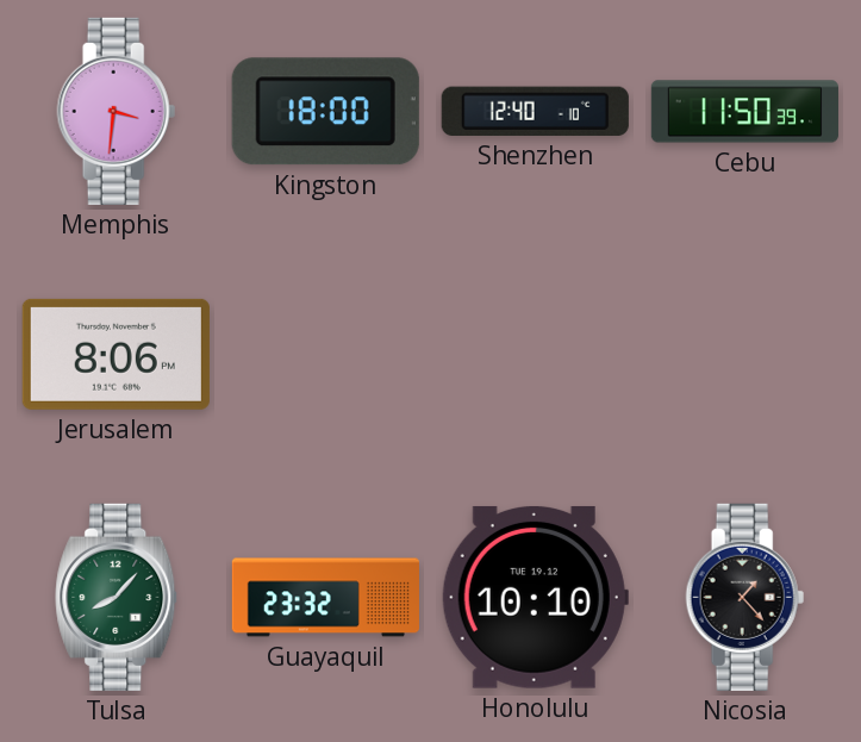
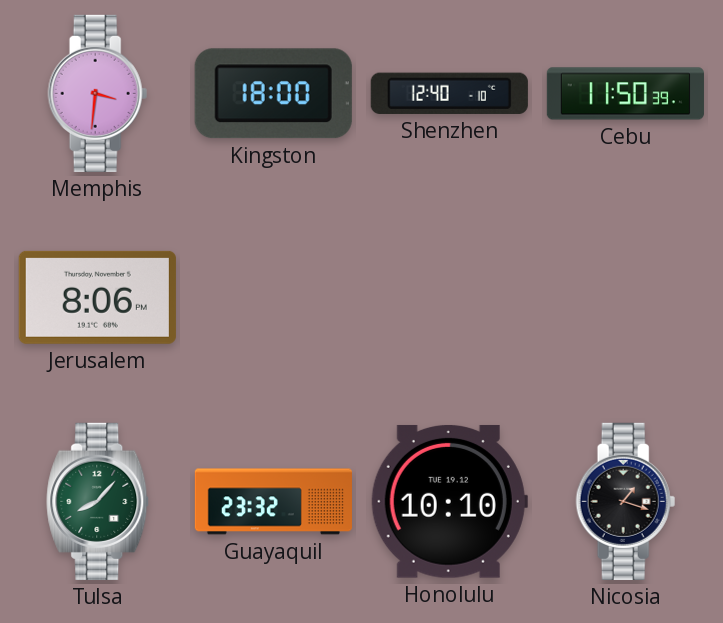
Nicosia: 1:23 -> 1:18 (626, 501)
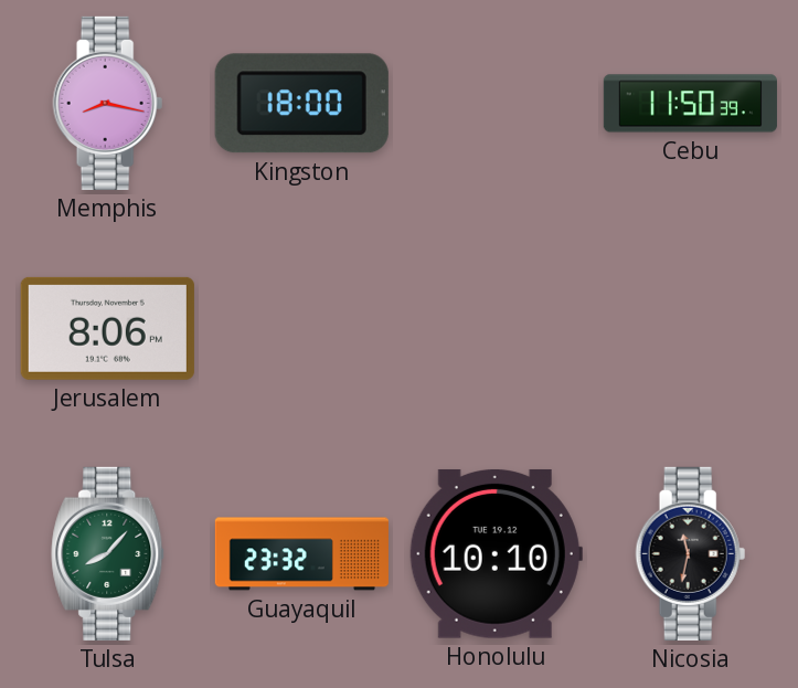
Memphis: 3:31 -> 8:17 (108, 103)
Shenzhen: 12:40 -> none (449, 93)
Nicosia: 1:18 -> 11:32 (691, 553)
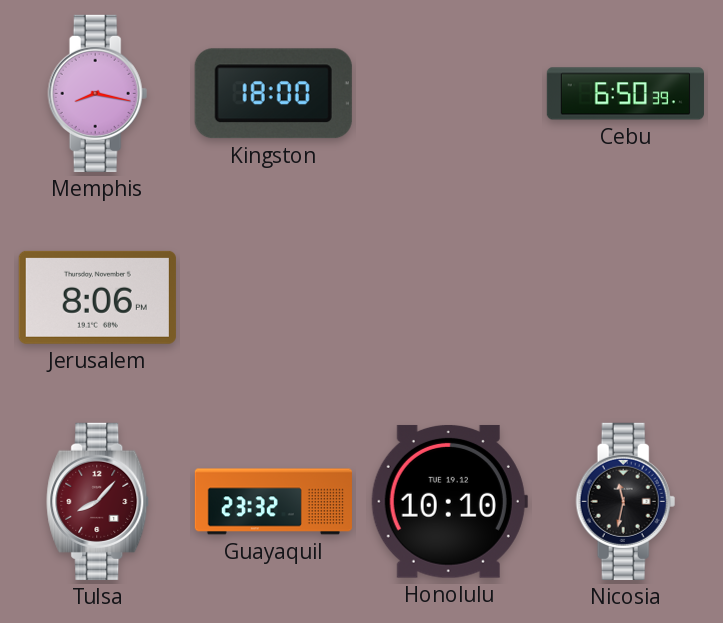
Cebu: 11:50 -> 6:50 (625, 94)
Tulsa dial: green -> burgundy (98, 501)
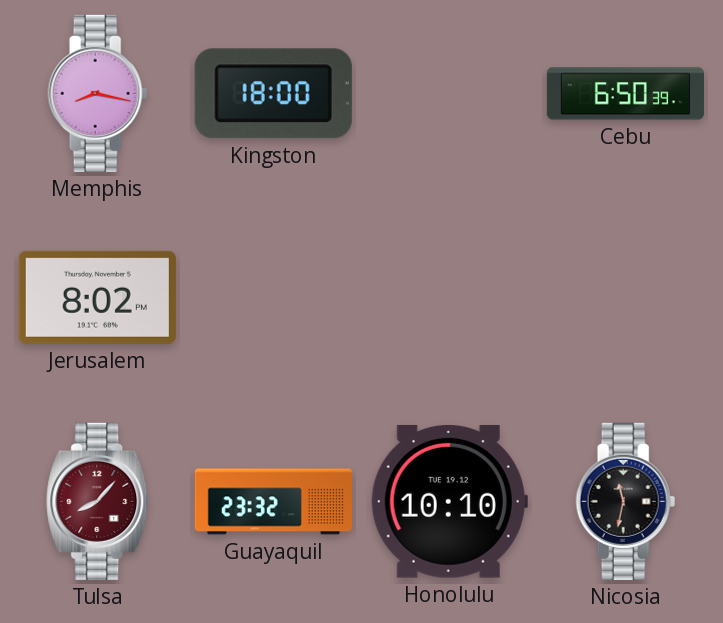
Jerusalem: 8:06 -> 8:02 (97, 297)
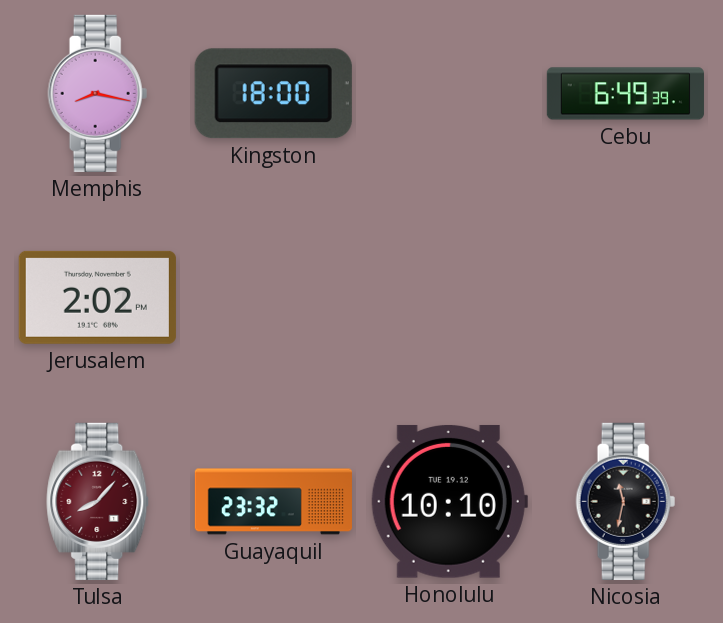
Cebu: 6:50 -> 6:49 (625, 94)
Jerusalem: 8:02 -> 2:02 (97, 297)
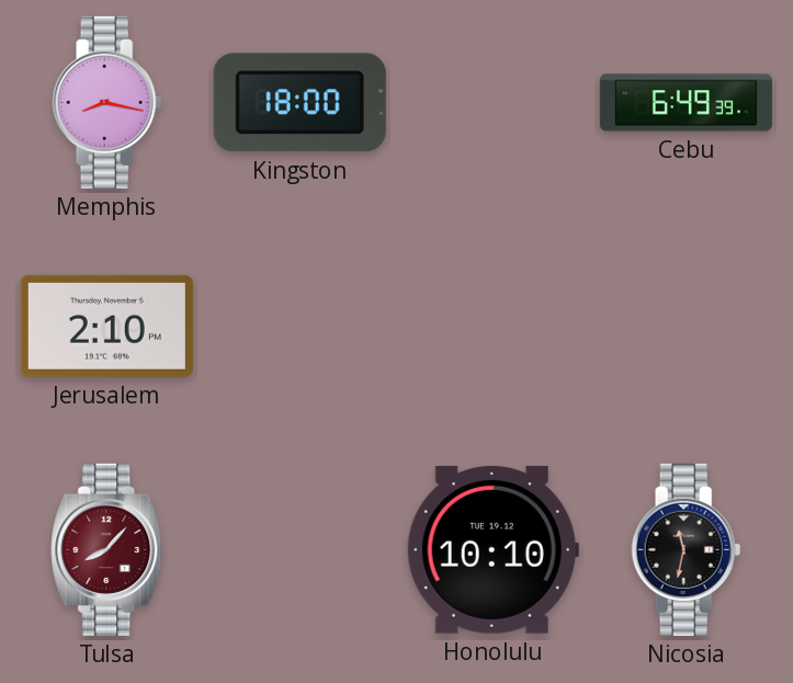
Jerusalem: 2:02 -> 2:10 (106, 326)
Guayaquil: 23:32 -> none (273, 502)
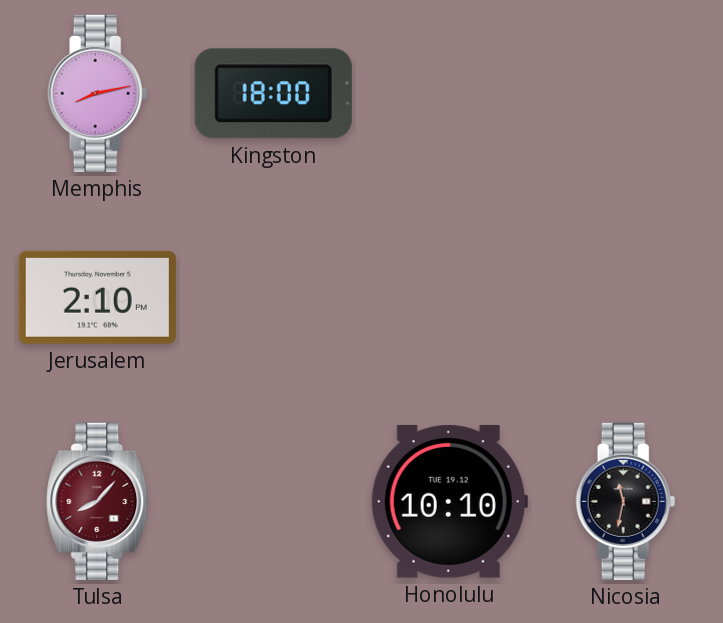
Memphis: 8:17 -> 8:13 (98, 93)
Cebu: 6:49 -> none (686, 103)
